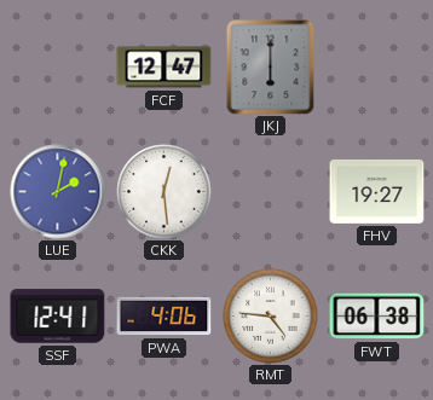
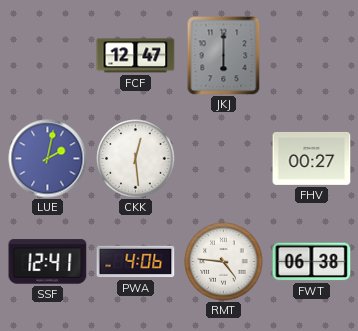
FHV: 19:27 -> 00:27 (312, 158)
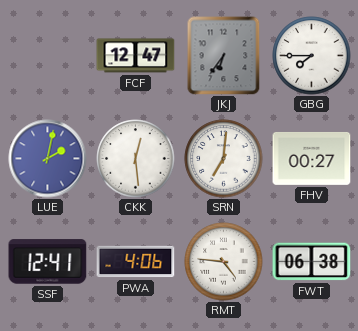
JKJ: 6:00 -> 6:36 (224, 56)
GBG: none -> 7:45 (312, 56)
SRN: none -> 7:01 (224, 159)
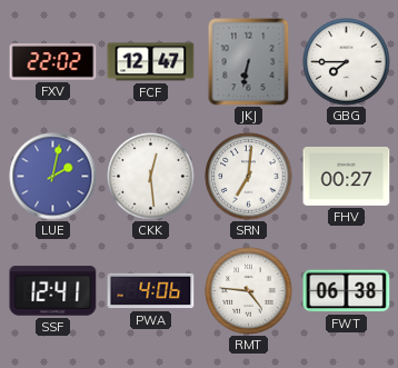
FXV: none -> 22:02 (53, 62)
JKJ: 6:36 -> 6:32 (249, 62)
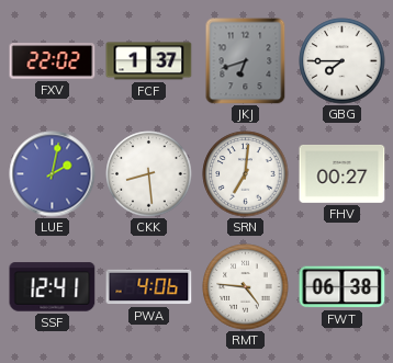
FCF: 12:47 -> 1:37 (149, 61)
JKJ: 6:32 -> 6:42 (246, 61)
CKK: 12:29 -> 8:29 (149, 174)
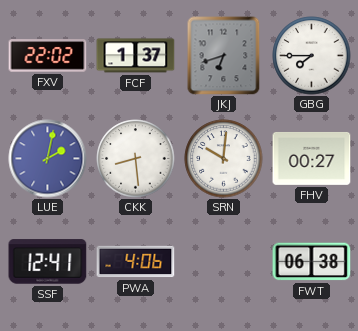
SRN: 7:01 -> 10:01 (224, 159)
RMT: 4:46 -> none (246, 287)
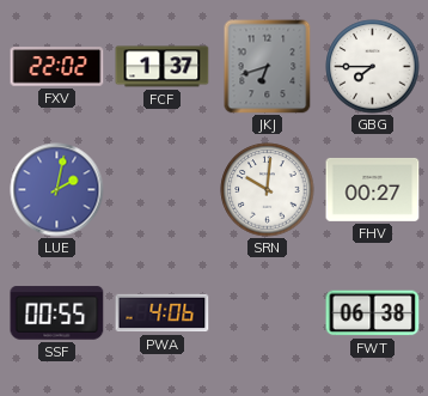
CKK: 8:29 -> none (136, 159)
SSF: 12:41 -> 00:55 (57, 313)
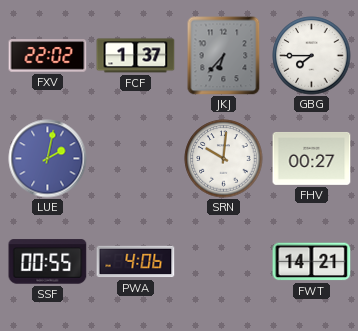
JKJ: 6:42 -> 6:37 (224, 56)
FWT: 06:38 -> 14:21 (312, 262)
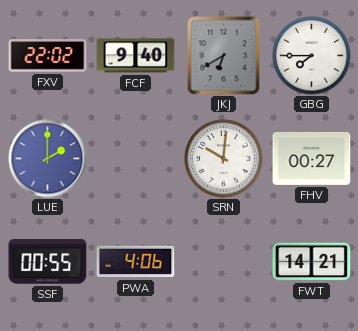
FCF: 1:37 -> 9:40 (136, 56)
JKJ: 6:37 -> 6:40 (224, 56)
LUE: 2:02 -> 2:00 (48, 159)
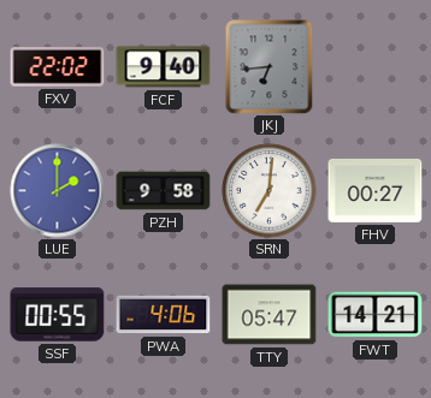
JKJ: 6:40 -> 6:44 (270, 67)
GBG: 7:45 -> none (312, 56)
PZH: none -> 9:58 (164, 191)
SRN: 10:01 -> 7:01 (270, 191)
TTY: none -> 05:47 (270, 315)
